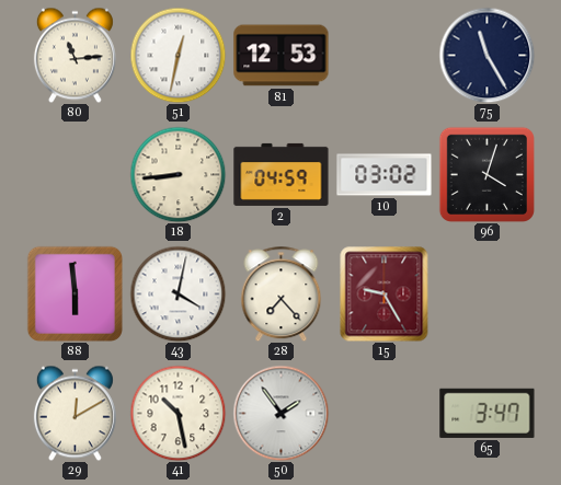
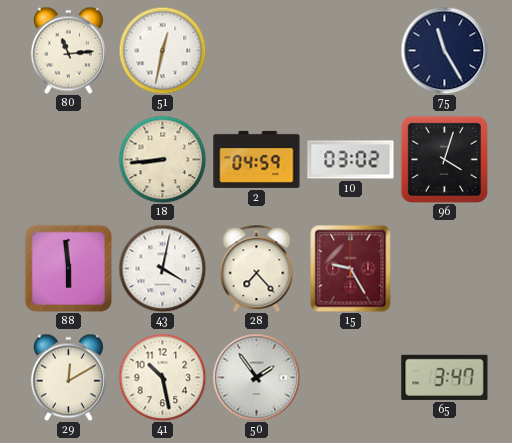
81: 12:53 -> none (282, 56)
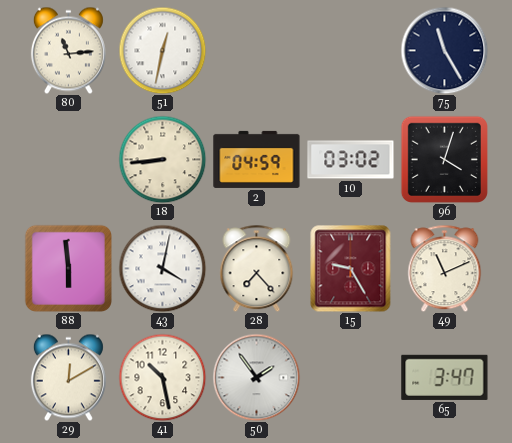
49: none -> 11:11 (445, 268)
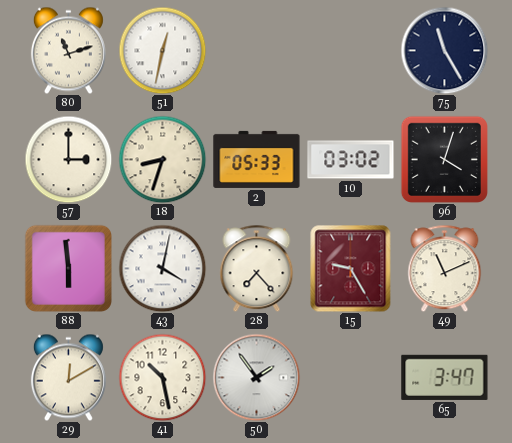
80: 11:14 -> 11:12 (68, 50)
57: none -> 3:00 (68, 159)
18: 8:44 -> 8:33 (162, 159)
2: 04:59 -> 05:33 (257, 159)
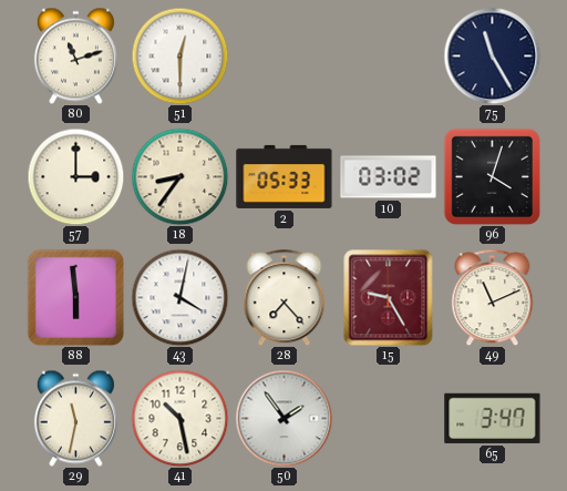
51: 12:32 -> 12:30 (179, 55)
18: 8:33 -> 8:36 (179, 176)
29: 12:10 -> 11:32 (75, 418)
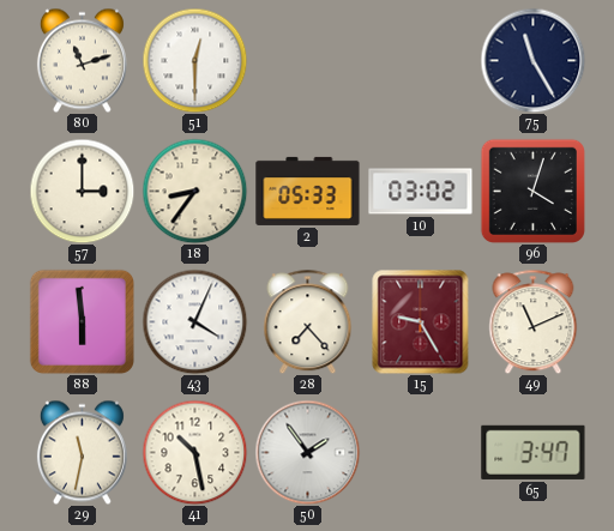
43: 4:02 -> 4:04 (194, 321)
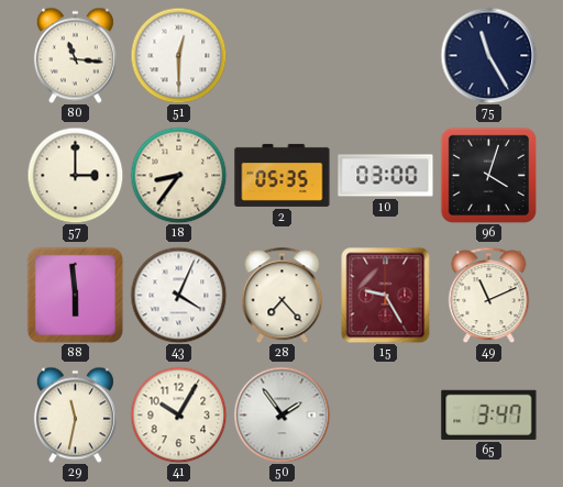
80: 11:12 -> 11:16 (75, 55)
2: 05:33 -> 05:35 (283, 175)
10: 03:02 -> 03:00 (386, 176)
41: 10:28 -> 10:05 (178, 414)
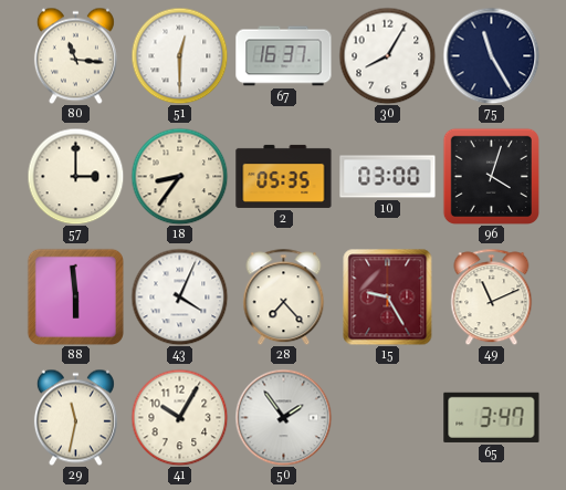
67: none -> 16:37 (284, 56)
30: none -> 8:05 (387, 55)
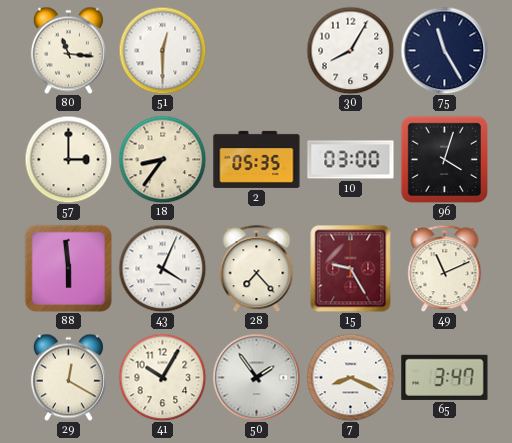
67: 16:37 -> none (284, 56)
29: 11:32 -> 12:20 (68, 377)
7: none -> 8:19 (350, 377)
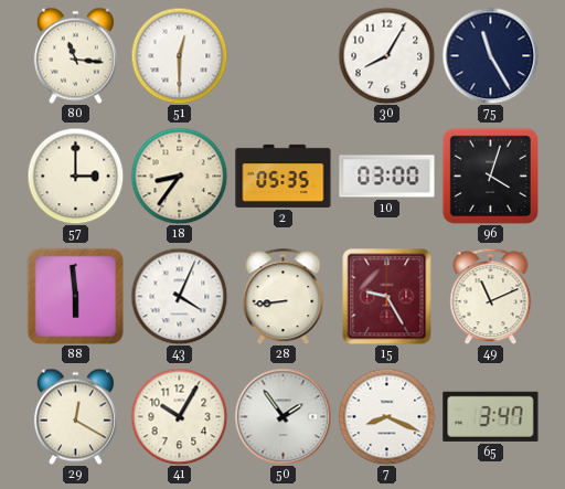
28: 7:23 -> 8:44 (284, 296)
